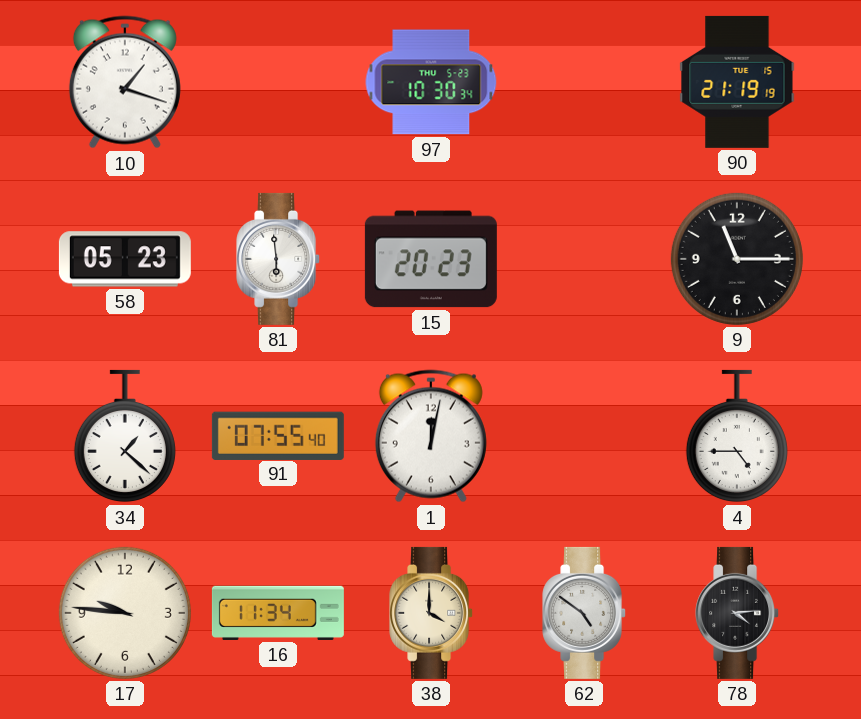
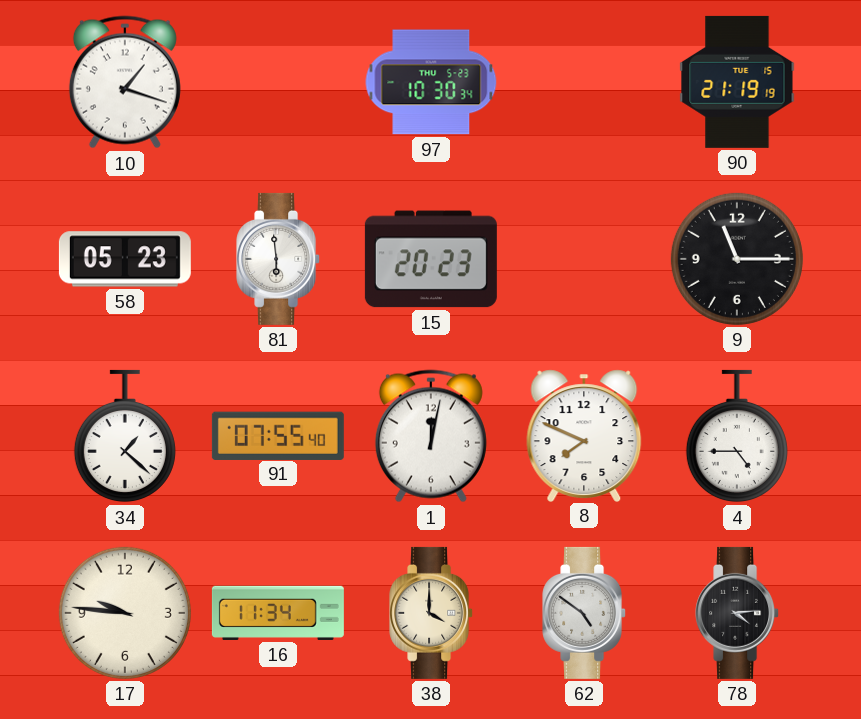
8: none -> 7:49 (584, 435)
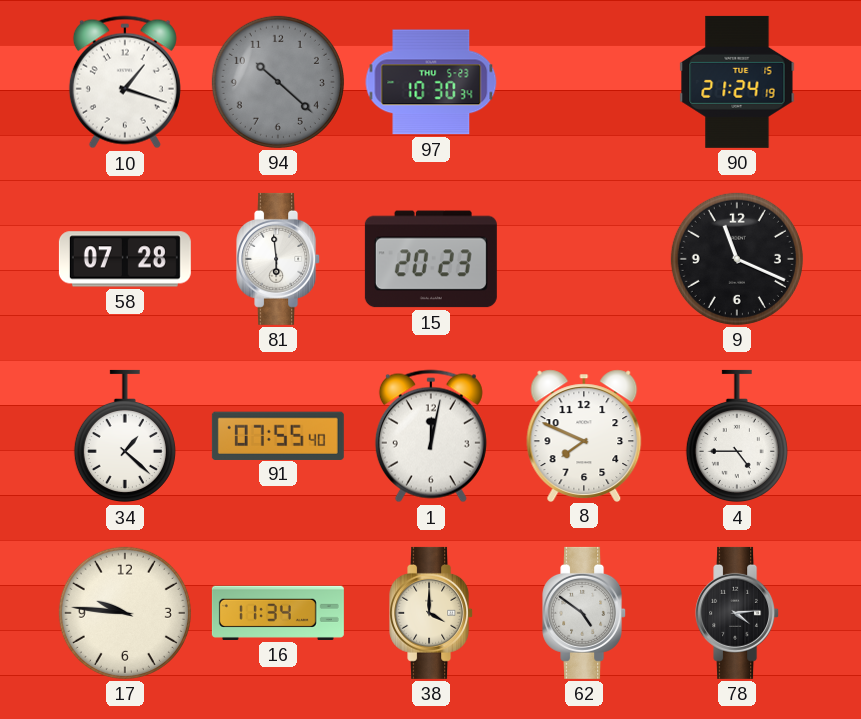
94: none -> 10:22 (278, 82)
90: 21:19 -> 21:24 (737, 82)
58: 05:23 -> 07:28 (125, 259)
9: 11:15 -> 11:19 (737, 259)
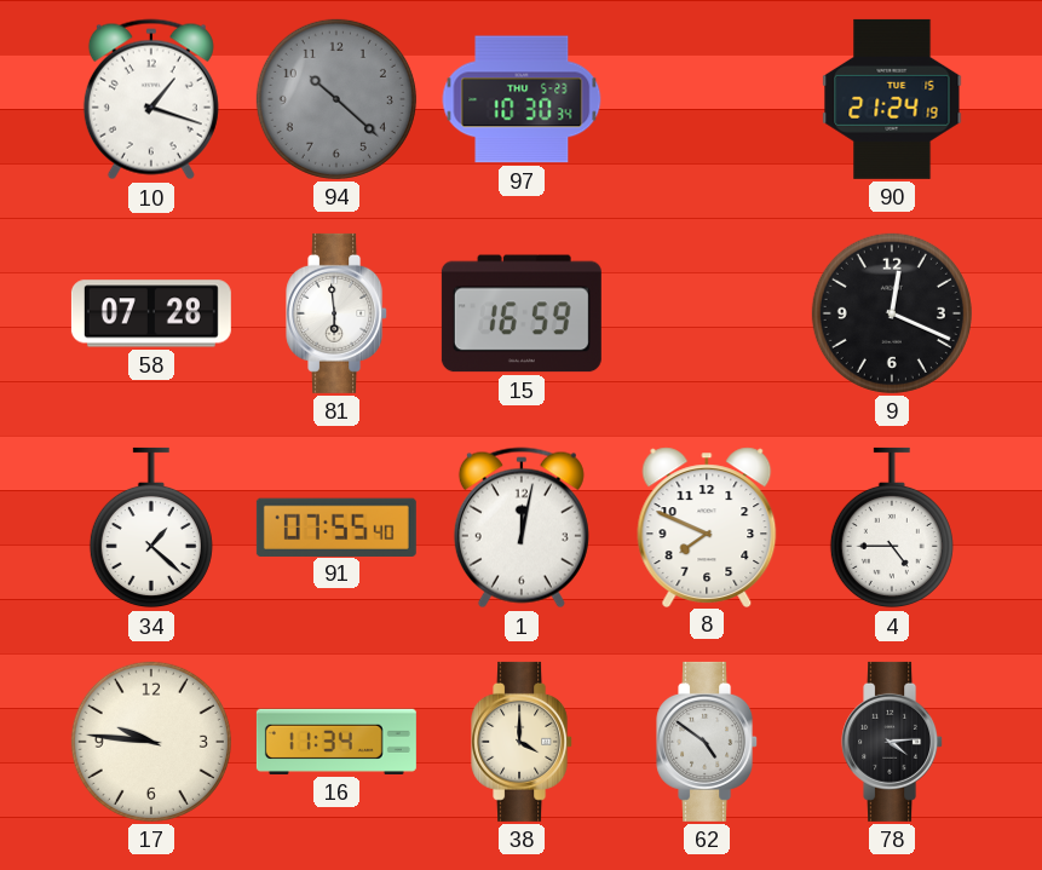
15: 20:23 -> 16:59 (522, 313)
9: 11:19 -> 12:19 (892, 313)
